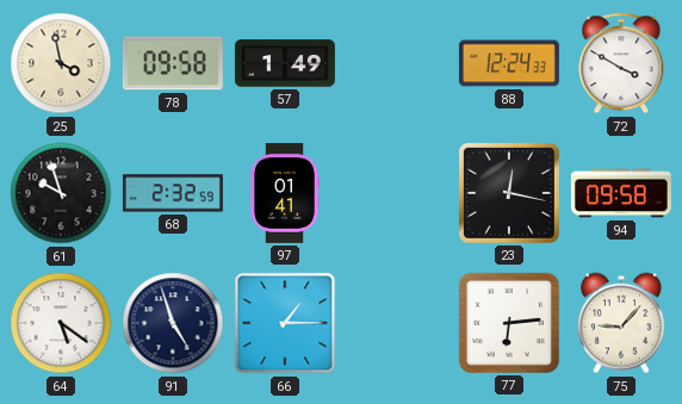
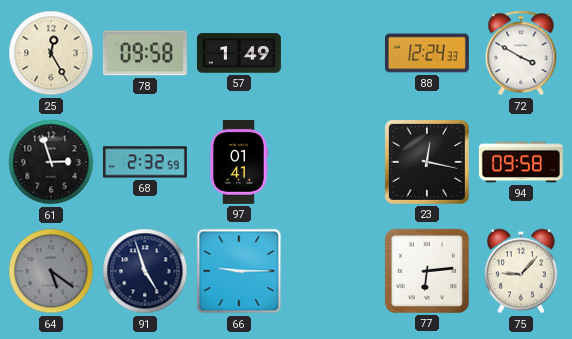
25: 3:58 -> 12:25 (51, 53)
61: 9:57 -> 2:57 (51, 162)
64 dial: white -> grey (51, 271)
66: 1:15 -> 9:15 (239, 271)
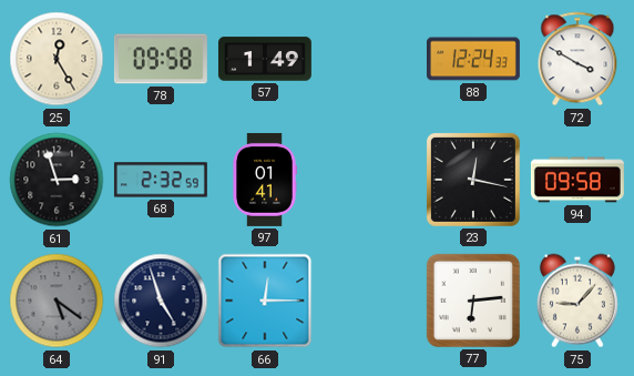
66: 9:15 -> 12:15 (265, 301)
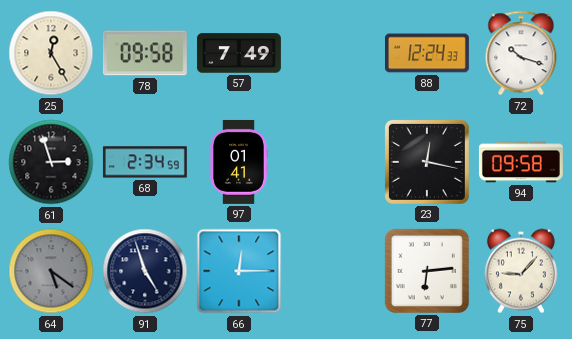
57: 1:49 -> 7:49 (239, 53)
72: 3:50 -> 10:18 (521, 53)
68: 2:32 -> 2:34 (145, 162)
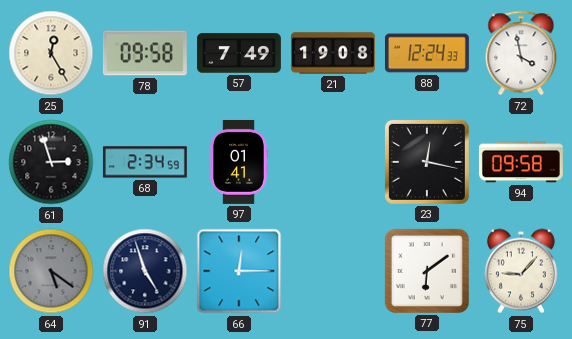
21: none -> 19:08 (333, 53)
72: 10:18 -> 3:58 (521, 53)
77: 6:14 -> 6:09 (427, 271)
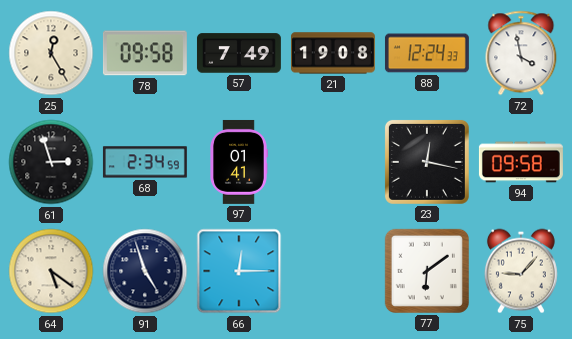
64 dial: grey -> cream (51, 271)
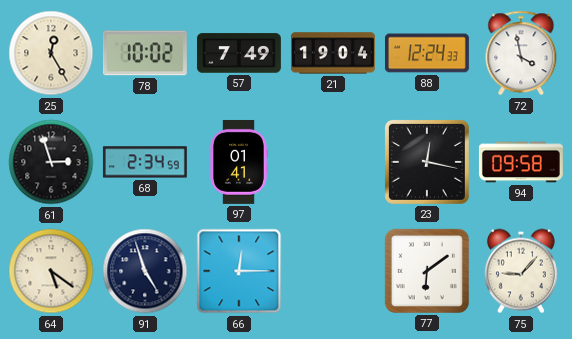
78: 09:58 -> 10:02 (145, 53)
21: 19:08 -> 19:04 (333, 53)
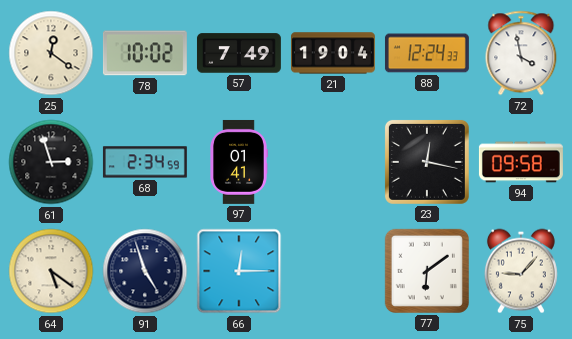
25: 12:25 -> 12:21 (51, 53)
